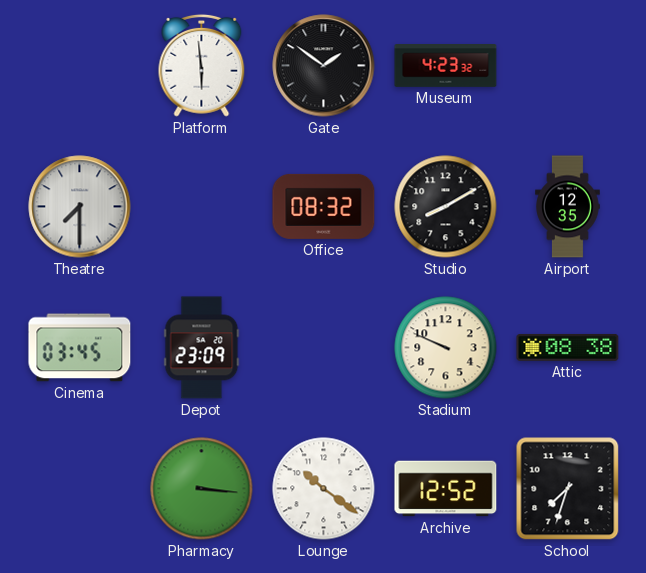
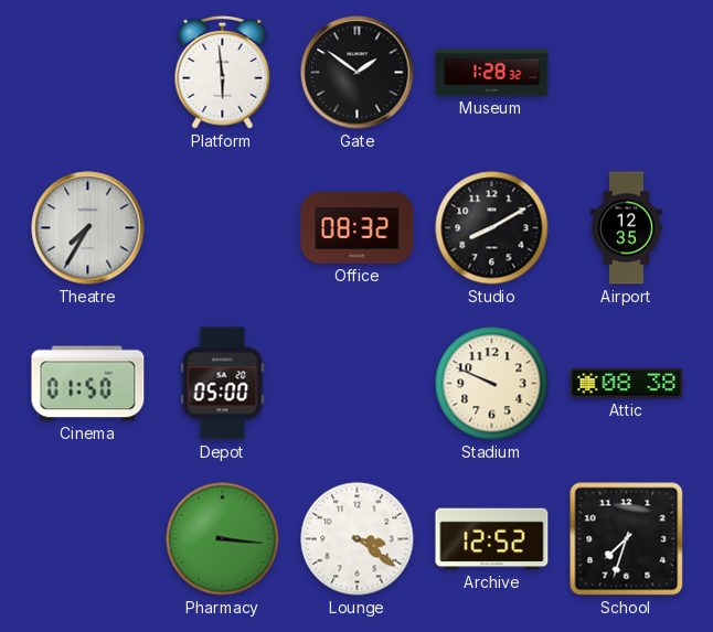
Museum: 4:23 -> 1:28 (492, 73)
Theatre: 7:30 -> 7:35 (88, 228)
Cinema: 03:45 -> 01:50 (88, 384)
Depot: 23:09 -> 05:00 (223, 384)
Lounge: 10:21 -> 3:21 (358, 539)
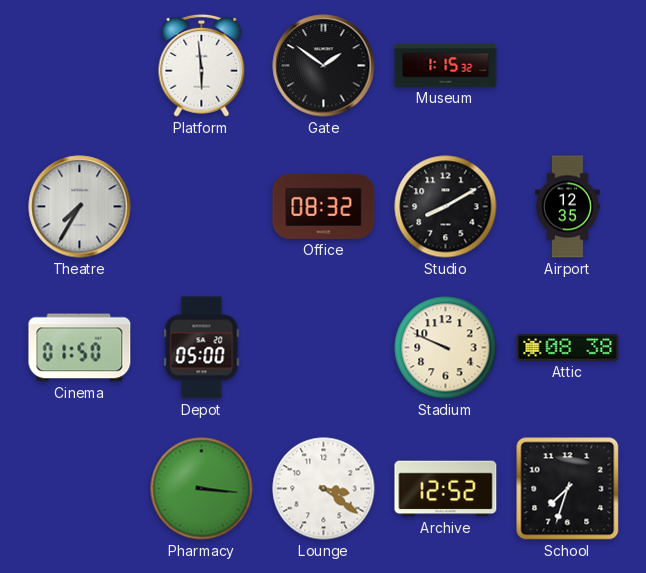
Museum: 1:28 -> 1:15 (446, 66)
